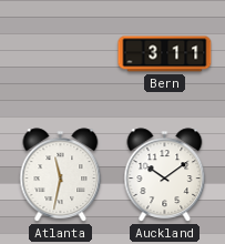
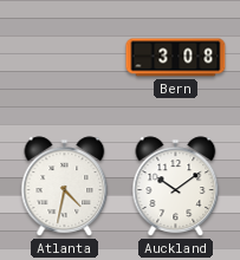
Bern: 3:11 -> 3:08 (176, 58)
Atlanta: 11:32 -> 4:32 (65, 187)
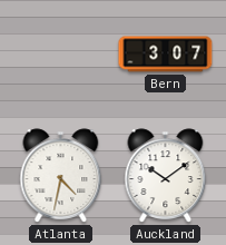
Bern: 3:08 -> 3:07 (166, 55)
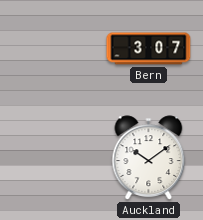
Atlanta: 4:32 -> none (61, 176)
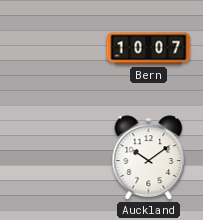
Bern: 3:07 -> 10:07 (149, 49)
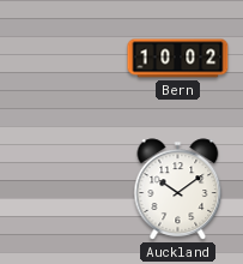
Bern: 10:07 -> 10:02 (178, 59)
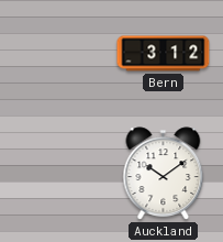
Bern: 10:02 -> 3:12 (164, 54)
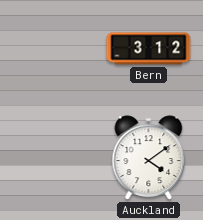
Auckland: 10:09 -> 4:09 (149, 158)
